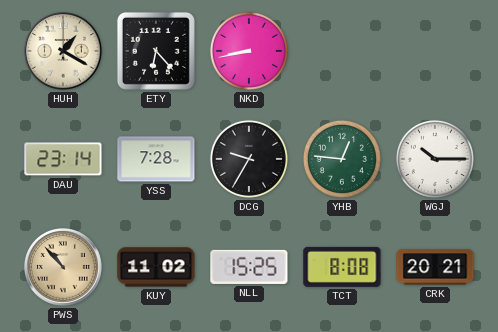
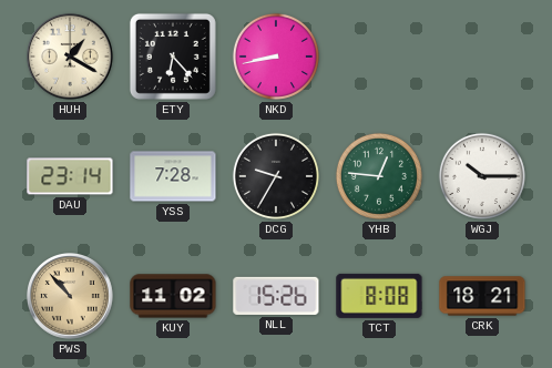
NLL: 15:25 -> 15:26 (276, 296)
CRK: 20:21 -> 18:21 (482, 296)
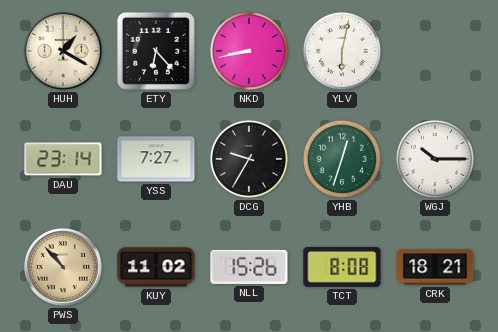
YLV: none -> 6:02 (342, 51)
YSS: 7:28 -> 7:27 (156, 159)
YHB: 12:46 -> 12:33 (342, 159)
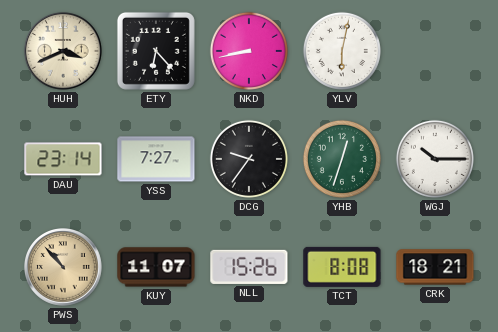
HUH: 1:20 -> 3:41 (64, 52)
DCG: 9:35 -> 9:36 (249, 159)
KUY: 11:02 -> 11:07 (156, 267)
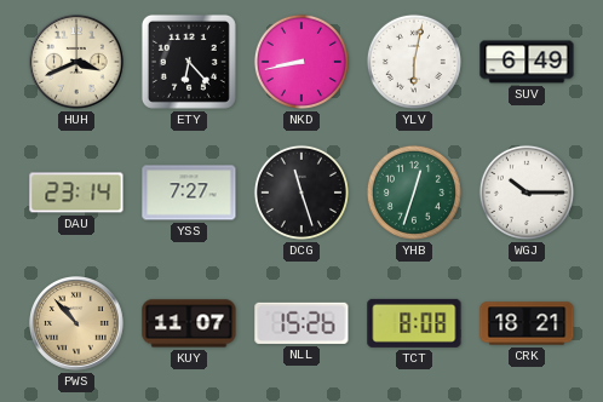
SUV: none -> 6:49 (527, 62)
DCG: 9:36 -> 11:27 (301, 193)
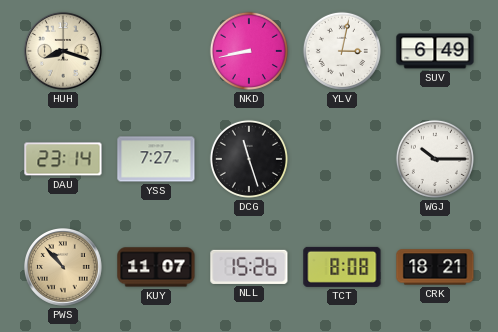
HUH: 3:41 -> 8:18 (64, 52)
ETY: 6:23 -> none (189, 62)
YLV: 6:02 -> 3:02 (342, 51)
YHB: 12:33 -> none (414, 193)
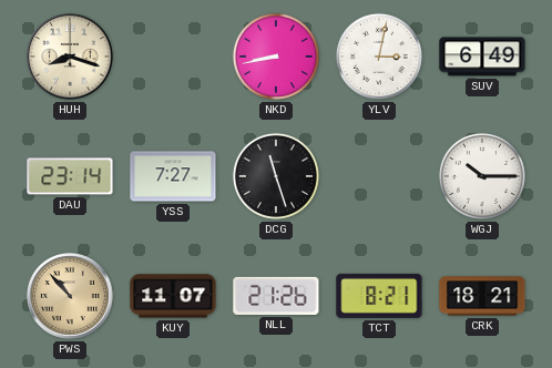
NLL: 15:26 -> 21:26 (276, 296)
TCT: 8:08 -> 8:21 (379, 296)
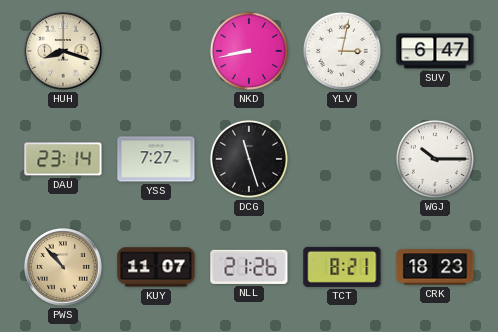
SUV: 6:49 -> 6:47 (435, 51)
CRK: 18:21 -> 18:23 (435, 267)
